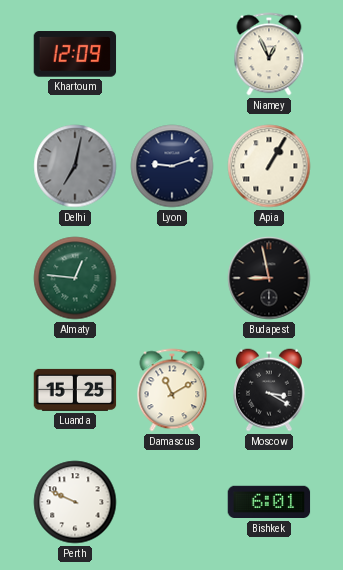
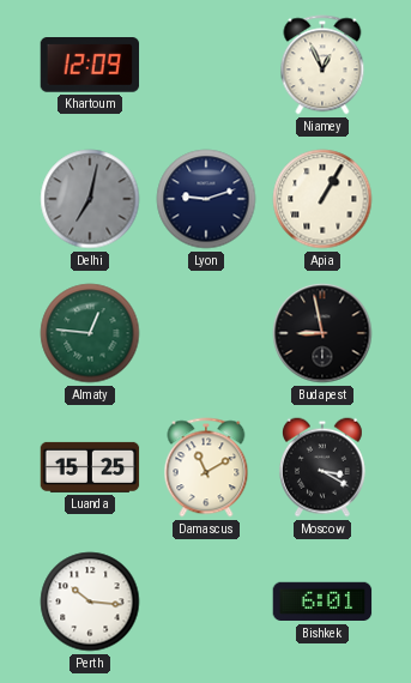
Perth: 9:49 -> 10:16 (90, 602)
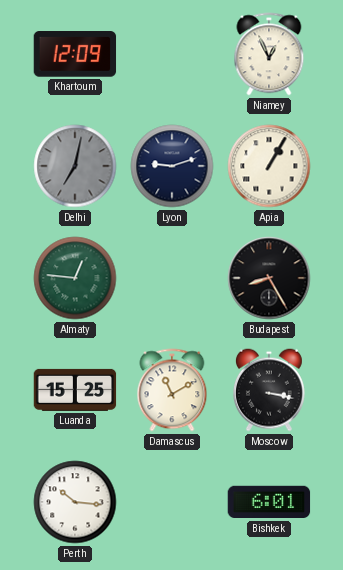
Budapest: 8:58 -> 8:25 (269, 278)
Moscow: 3:20 -> 3:17 (269, 390)
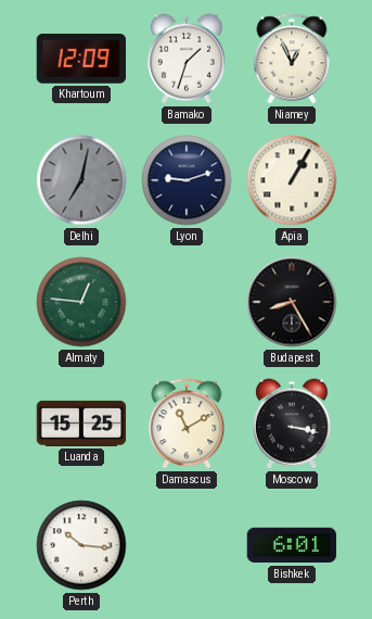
Bamako: none -> 1:33 (187, 59)
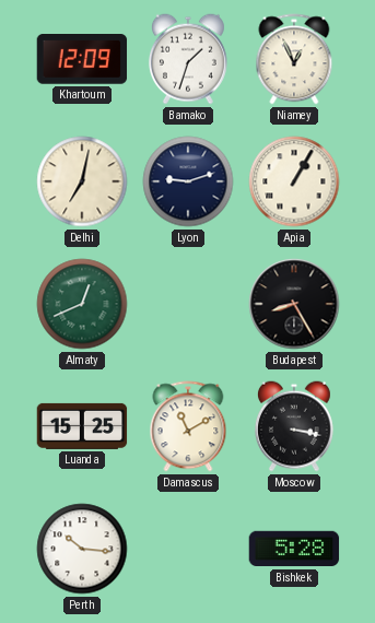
Delhi dial: grey -> cream (82, 181)
Almaty: 12:46 -> 12:41 (82, 304)
Bishkek: 6:01 -> 5:28 (294, 549)
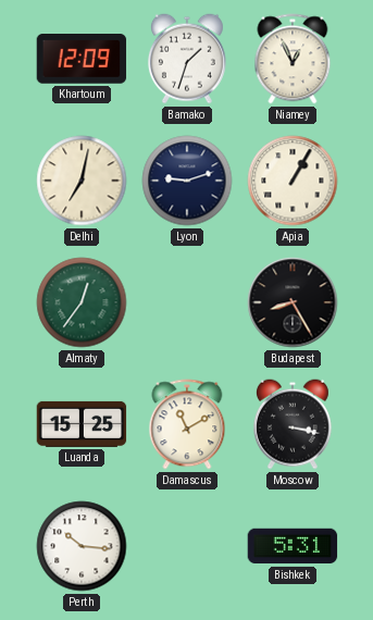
Almaty: 12:41 -> 12:36 (82, 302)
Bishkek: 5:28 -> 5:31 (293, 546)
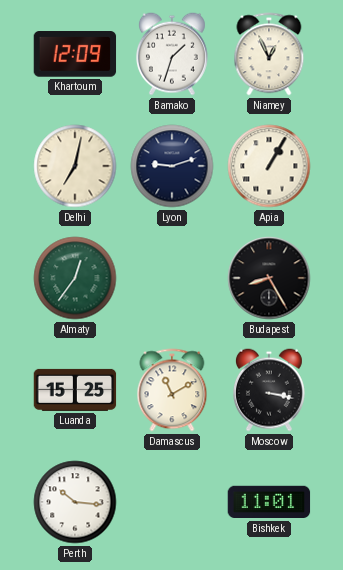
Bishkek: 5:31 -> 11:01 (269, 502)
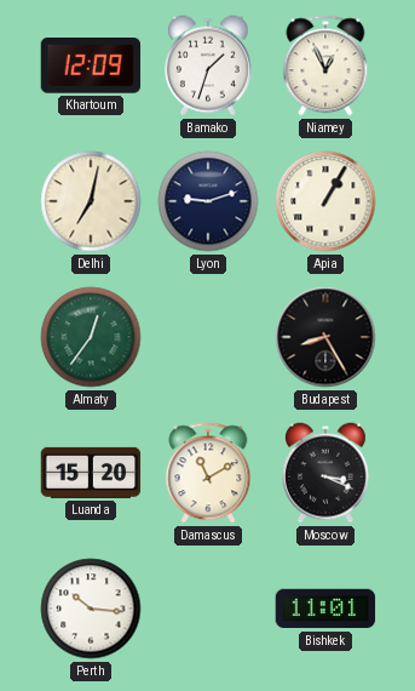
Luanda: 15:25 -> 15:20 (91, 473)
Moscow: 3:17 -> 3:19 (325, 473)
